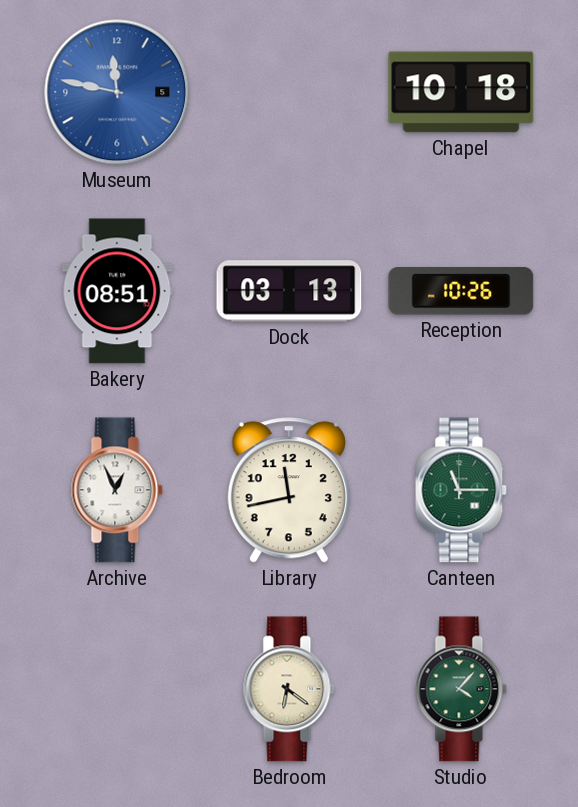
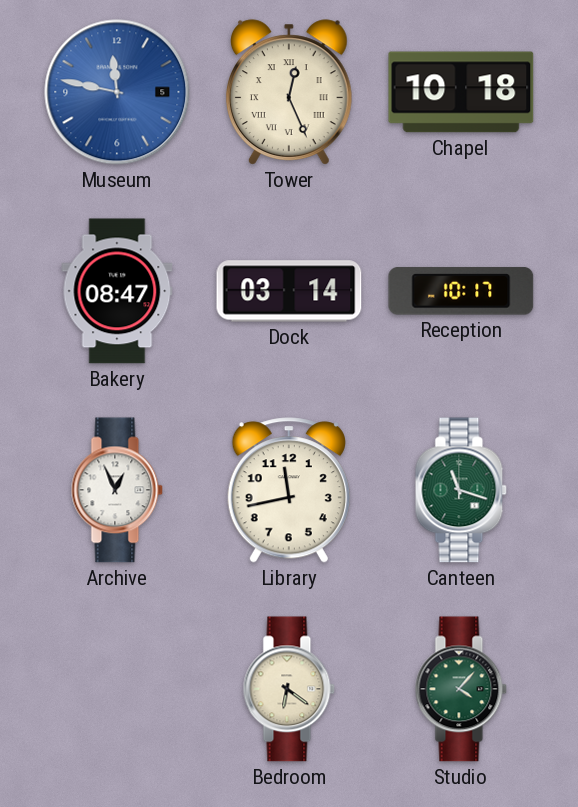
Tower: none -> 12:26 (289, 92)
Bakery: 08:51 -> 08:47 (117, 291)
Dock: 03:13 -> 03:14 (289, 291)
Reception: 10:26 -> 10:17 (461, 291)
Canteen: 11:15 -> 11:18 (461, 490)
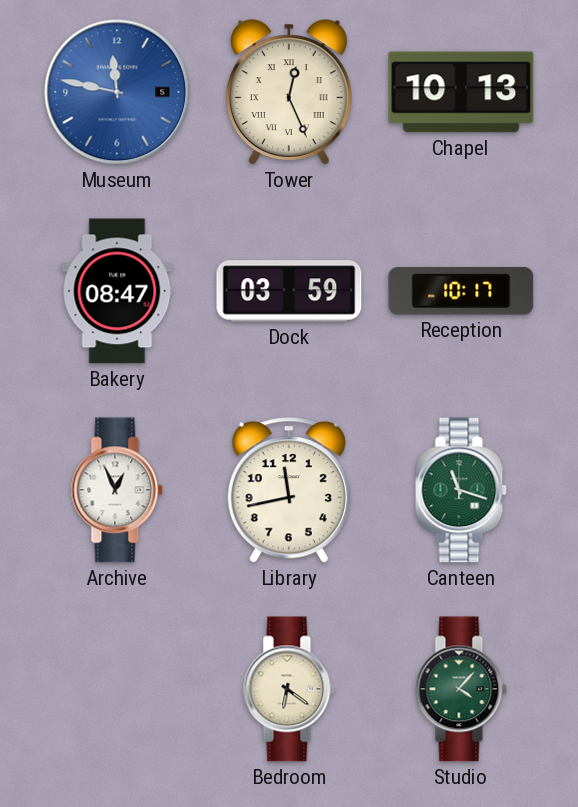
Chapel: 10:18 -> 10:13 (461, 92)
Dock: 03:14 -> 03:59 (289, 291)
